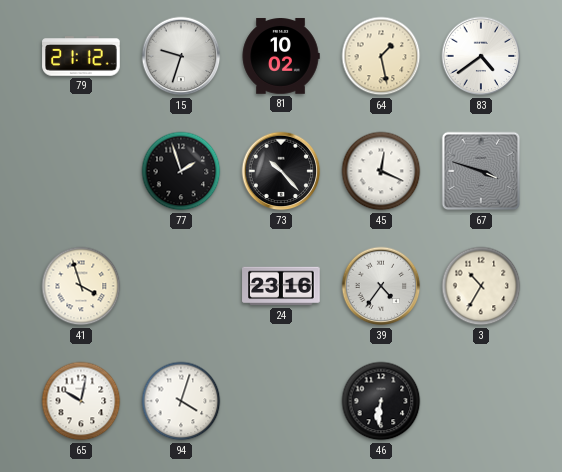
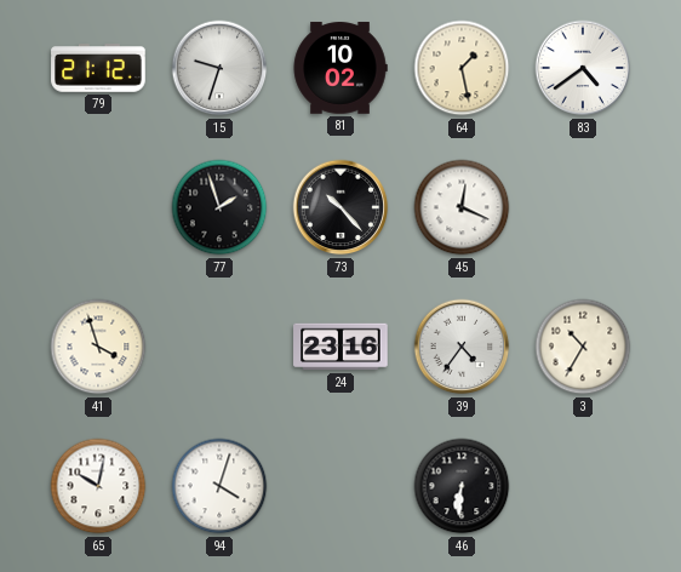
67: 3:48 -> none (481, 171)
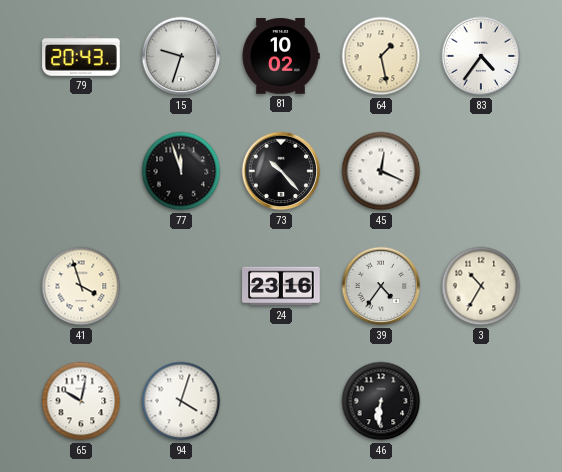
79: 21:12 -> 20:43 (81, 56)
83: 4:39 -> 4:36 (481, 56)
77: 1:57 -> 11:57 (181, 171)
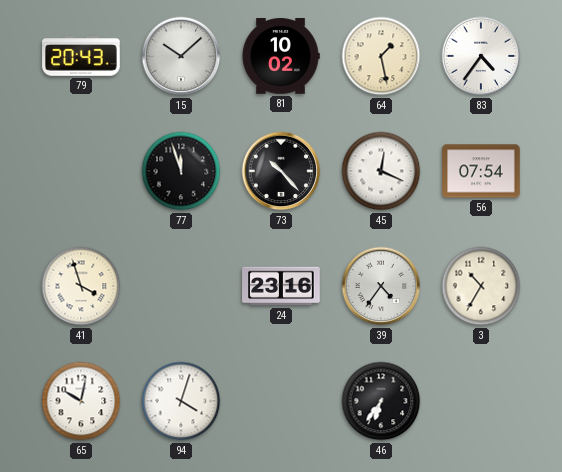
15: 9:33 -> 10:08 (181, 56)
56: none -> 07:54 (481, 171)
46: 6:31 -> 6:36 (381, 401)
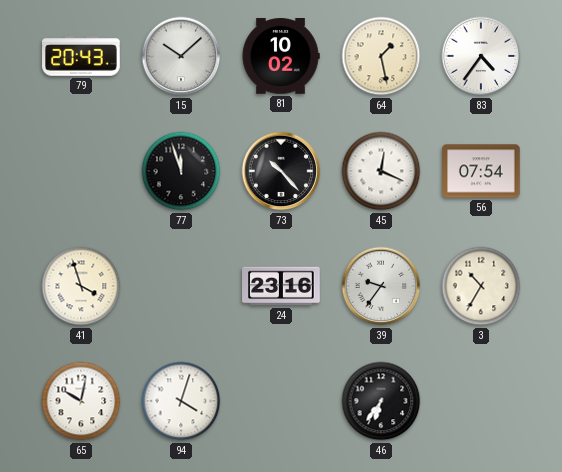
39: 4:36 -> 9:36 (381, 286)
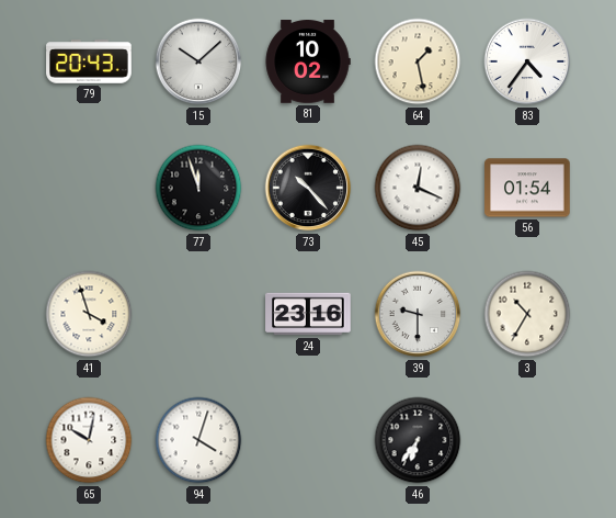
56: 07:54 -> 01:54 (527, 188)
39: 9:36 -> 9:30 (418, 314)
